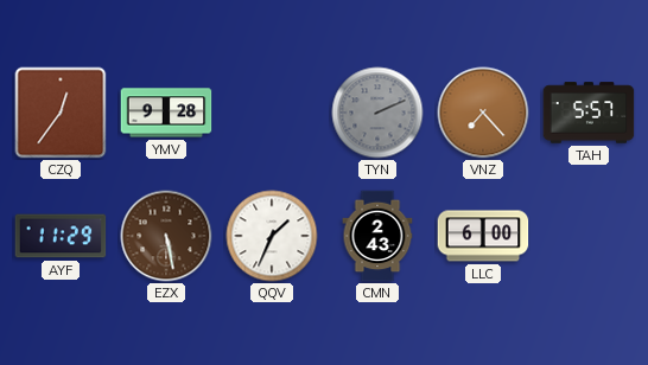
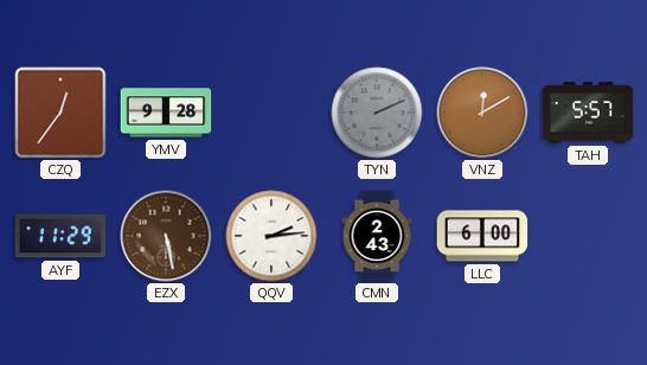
VNZ: 7:23 -> 12:10 (482, 113)
QQV: 1:34 -> 2:14 (271, 236)
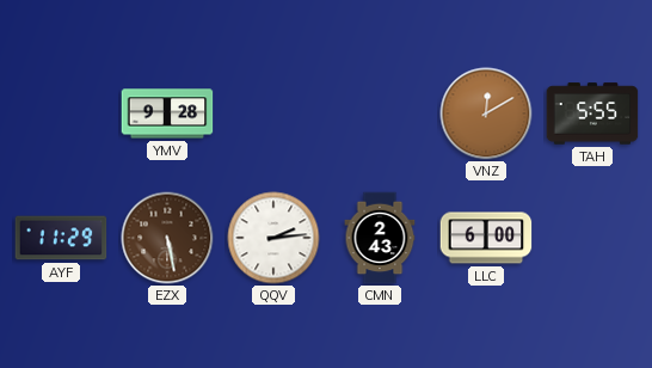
CZQ: 12:36 -> none (60, 113)
TYN: 2:11 -> none (377, 113)
TAH: 5:57 -> 5:55 (592, 114)
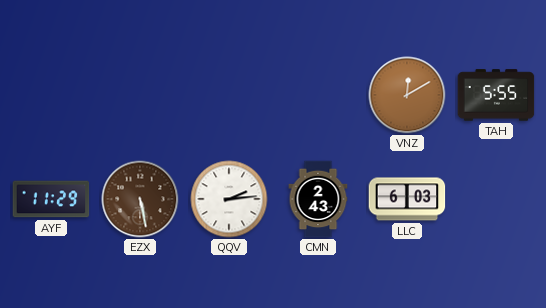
YMV: 9:28 -> none (167, 114)
LLC: 6:00 -> 6:03 (407, 199)
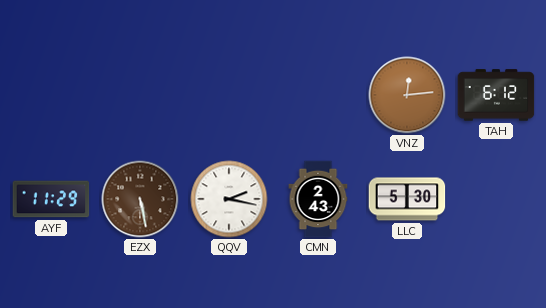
VNZ: 12:10 -> 12:14 (407, 95)
TAH: 5:55 -> 6:12 (496, 95)
QQV: 2:14 -> 2:17 (229, 199)
LLC: 6:03 -> 5:30 (407, 199)
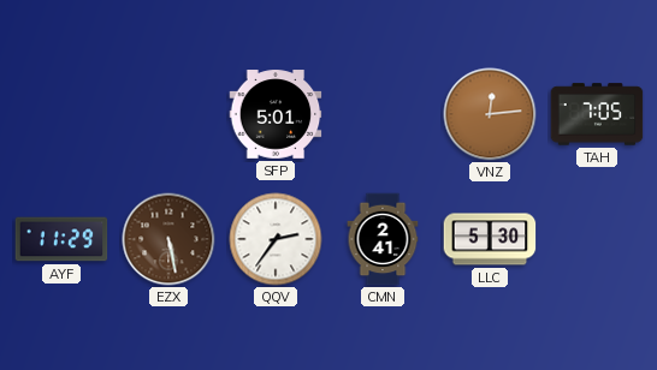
SFP: none -> 5:01 (276, 114)
TAH: 6:12 -> 7:05 (597, 114)
QQV: 2:17 -> 2:36 (276, 239)
CMN: 2:43 -> 2:41 (383, 239)
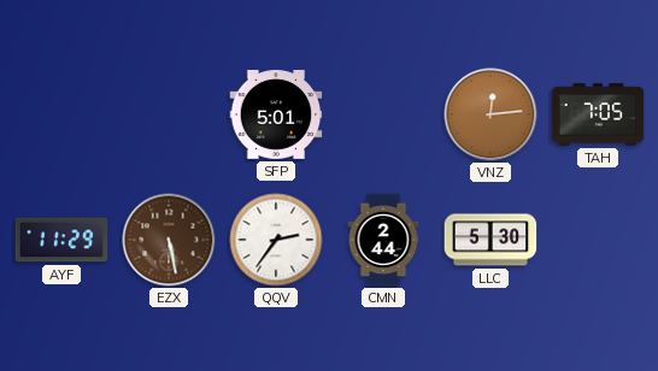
CMN: 2:41 -> 2:44 (383, 240)
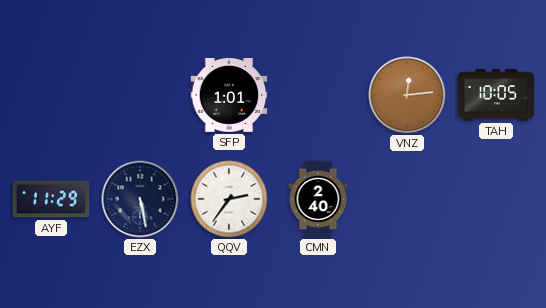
SFP: 5:01 -> 1:01 (229, 95)
TAH: 7:05 -> 10:05 (496, 95)
EZX dial: brown -> navy (140, 199)
CMN: 2:44 -> 2:40 (318, 199)
LLC: 5:30 -> none (490, 240)
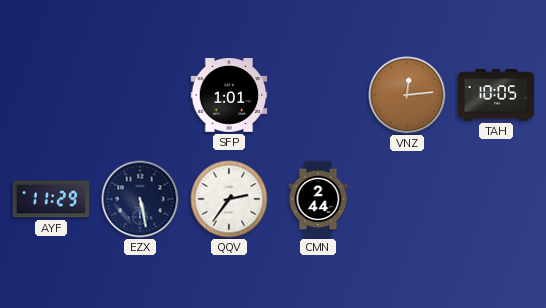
CMN: 2:40 -> 2:44 (318, 199)
